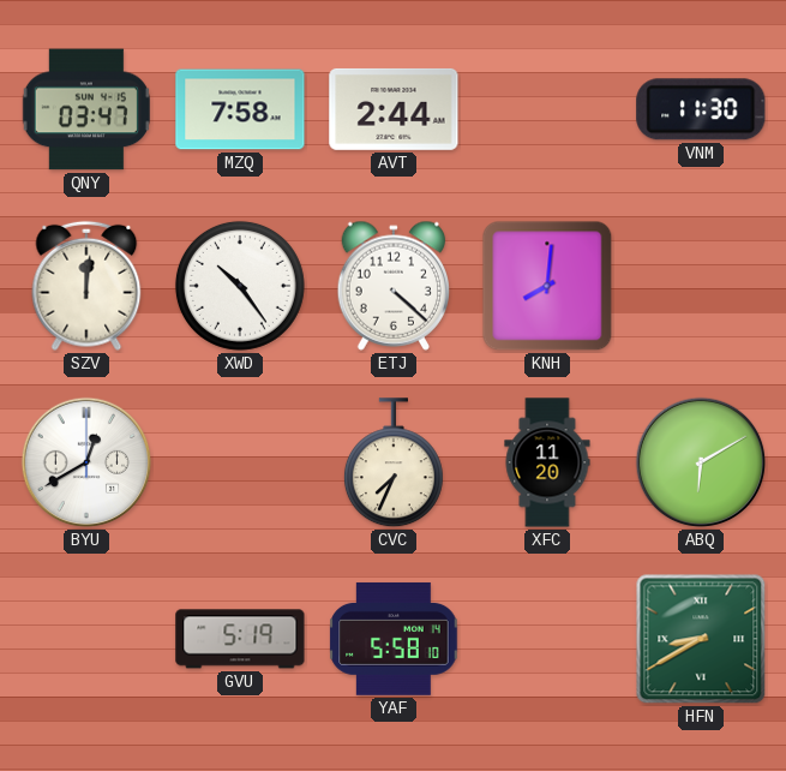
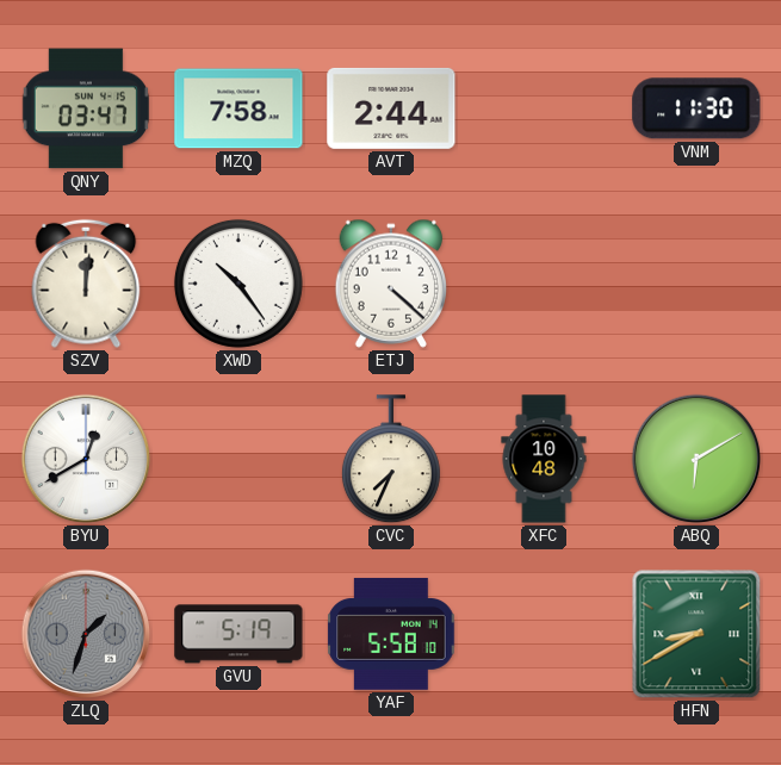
KNH: 8:01 -> none (547, 286)
XFC: 11:20 -> 10:48 (544, 459)
ZLQ: none -> 1:33 (86, 634)
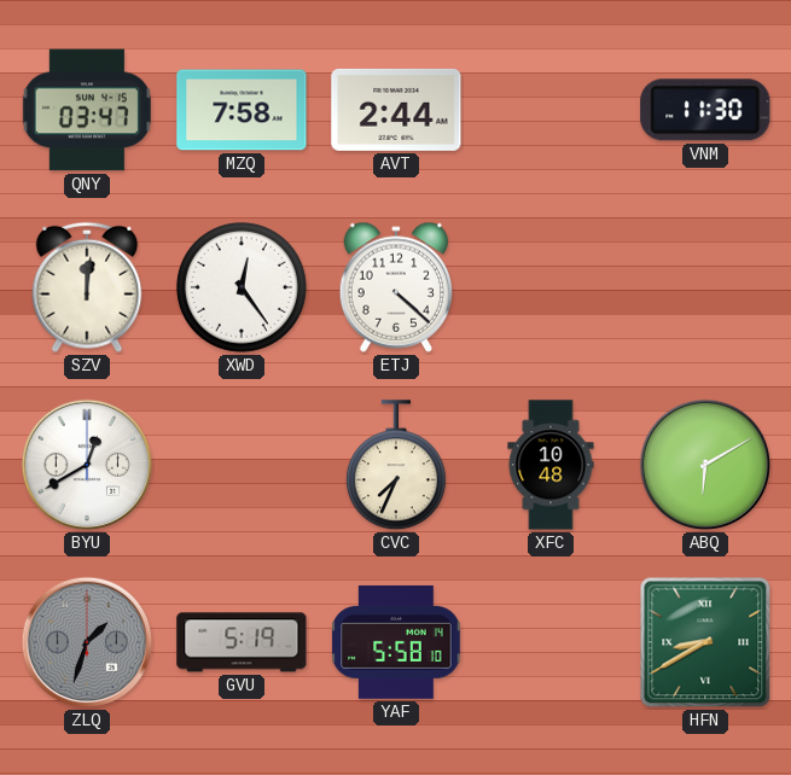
XWD: 10:24 -> 12:24 (242, 287)
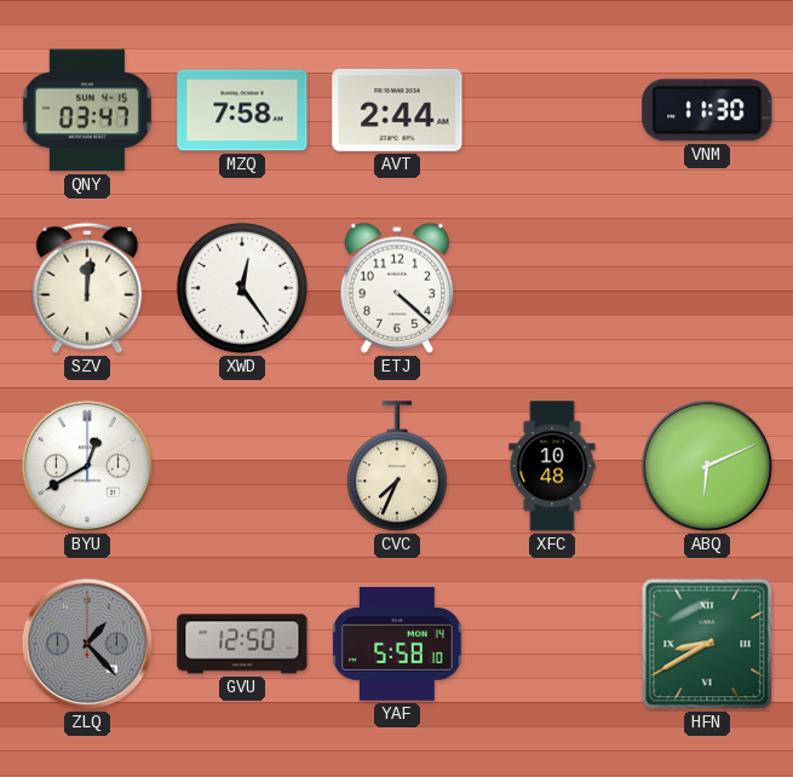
ABQ: 6:10 -> 6:11 (707, 466)
ZLQ: 1:33 -> 1:23 (87, 644)
GVU: 5:19 -> 12:50 (242, 644)
